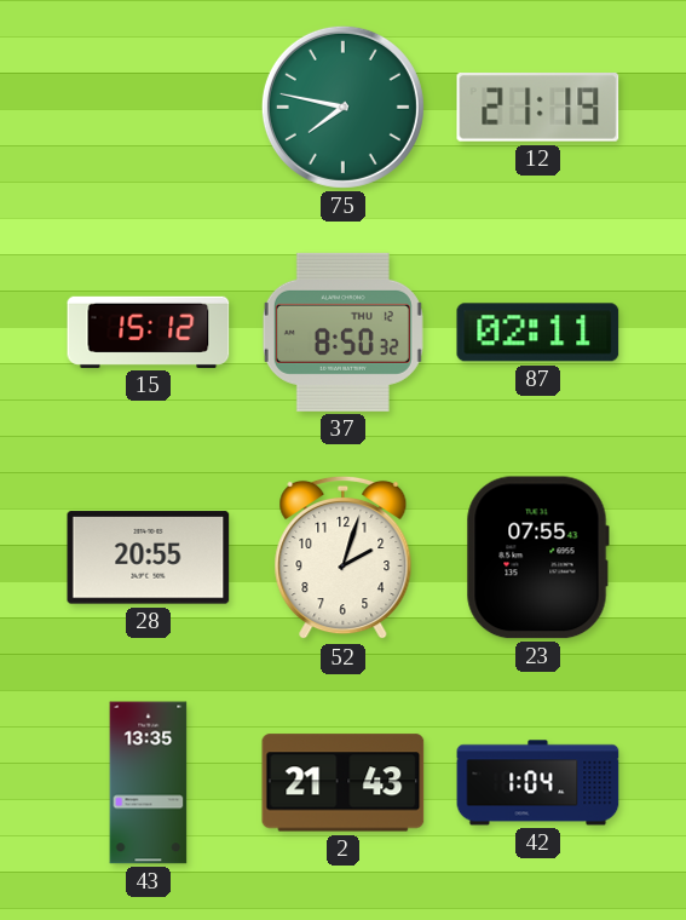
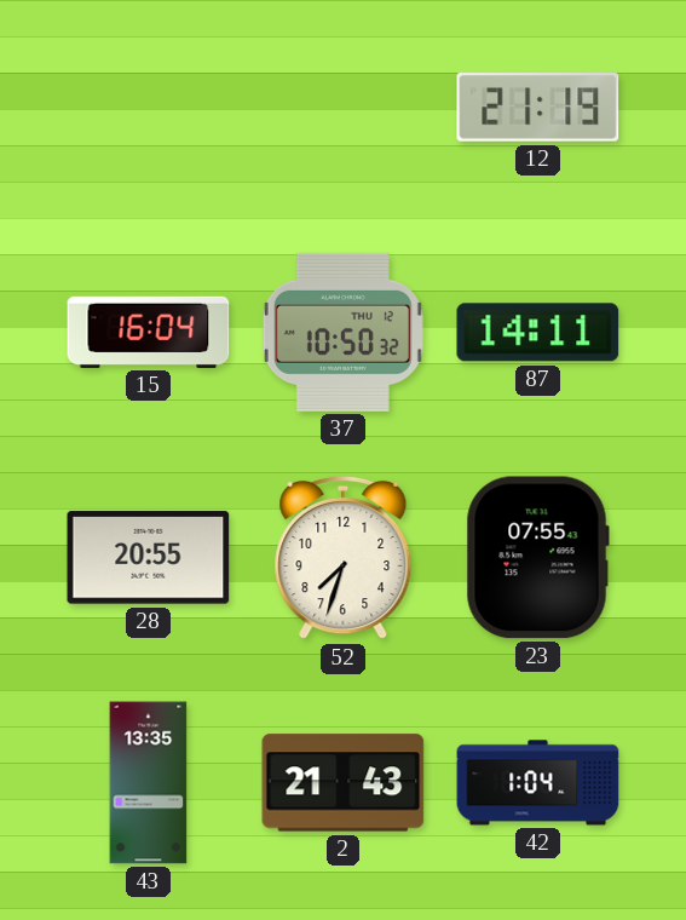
75: 7:47 -> none (342, 107)
15: 15:12 -> 16:04 (149, 332)
37: 8:50 -> 10:50 (342, 332)
87: 02:11 -> 14:11 (538, 333)
52: 2:03 -> 7:33 (344, 558)
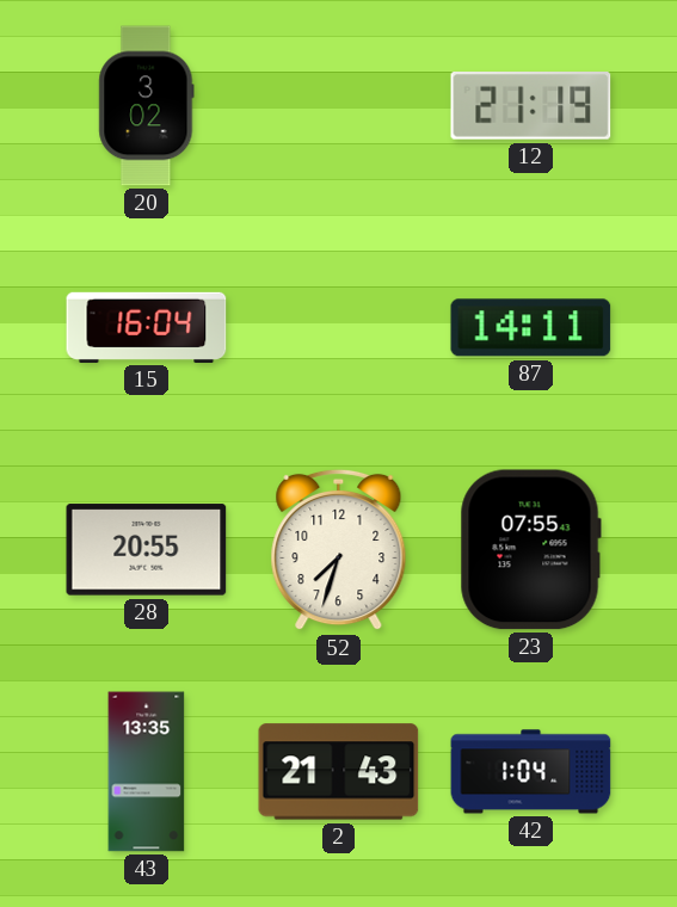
20: none -> 3:02 (147, 106)
37: 10:50 -> none (342, 332)
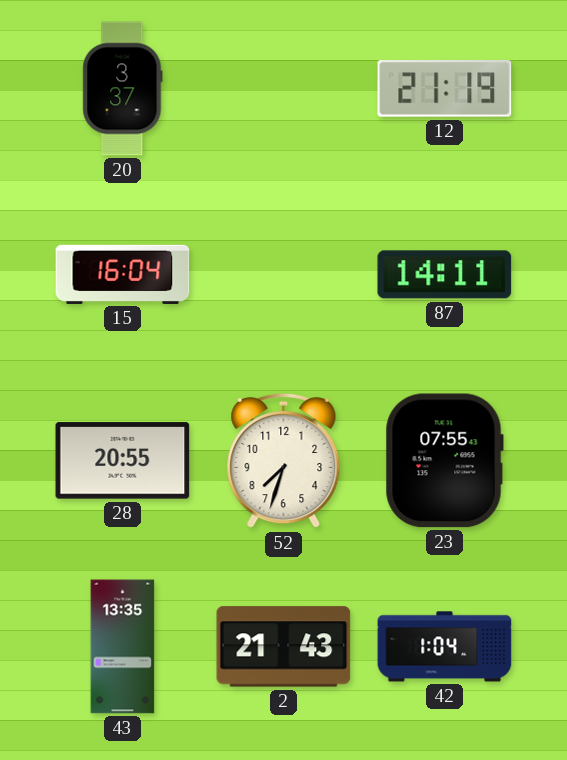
20: 3:02 -> 3:37 (123, 89)
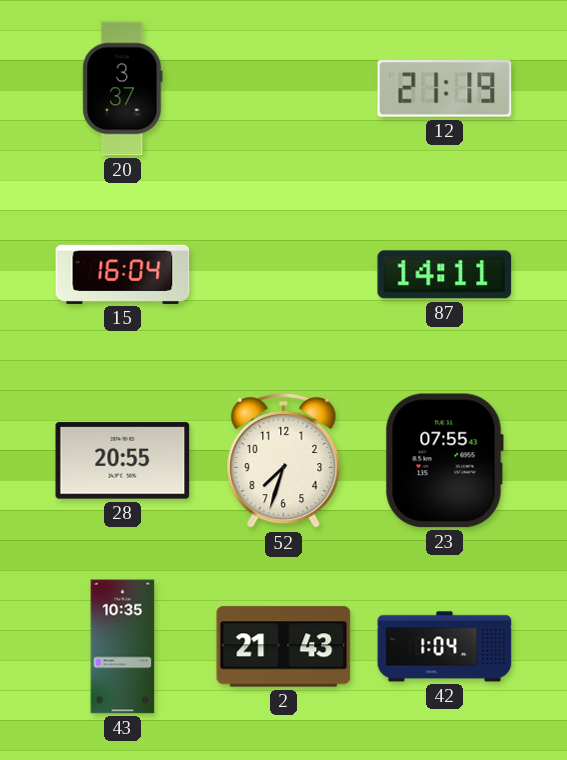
43: 13:35 -> 10:35 (123, 647)
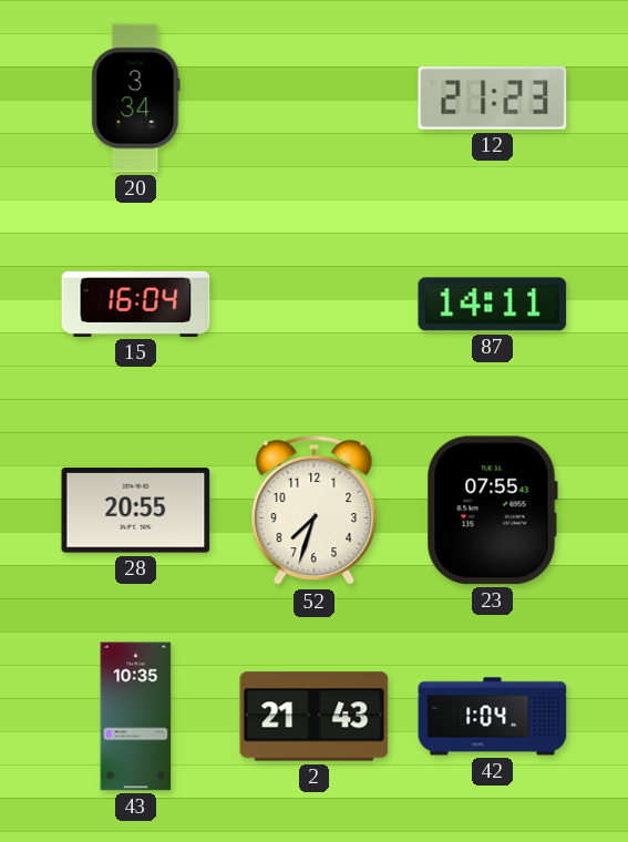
20: 3:37 -> 3:34 (136, 99)
12: 21:19 -> 21:23 (493, 99)
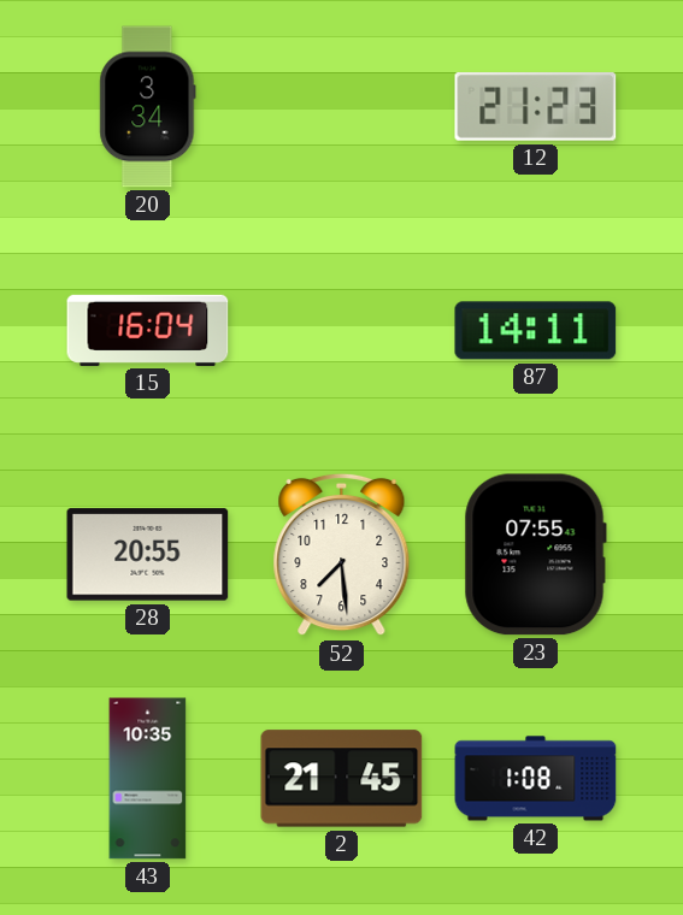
52: 7:33 -> 7:29 (342, 555)
2: 21:43 -> 21:45 (342, 779)
42: 1:04 -> 1:08 (536, 779)
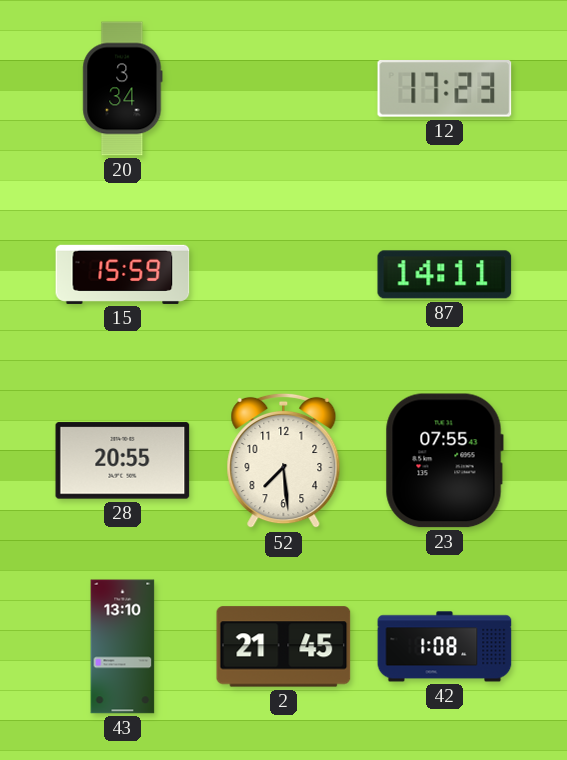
12: 21:23 -> 17:23 (445, 89)
15: 16:04 -> 15:59 (123, 274)
43: 10:35 -> 13:10 (123, 647)
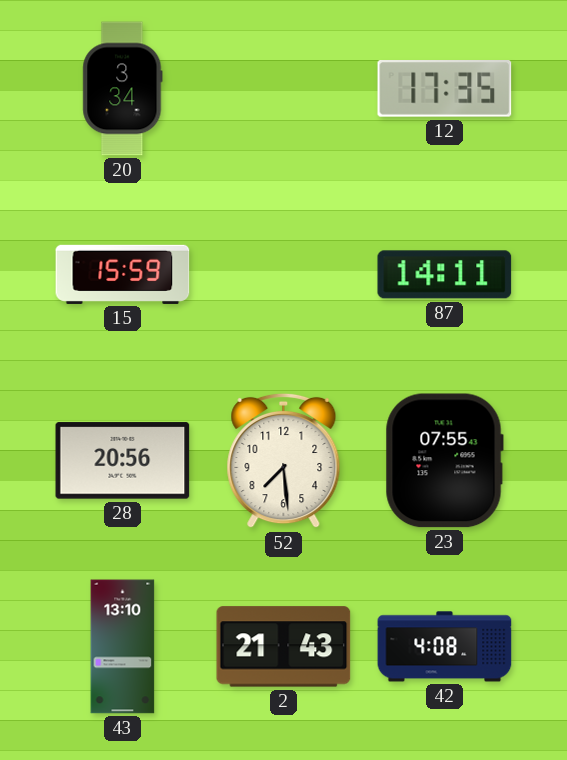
12: 17:23 -> 17:35 (445, 89)
28: 20:55 -> 20:56 (123, 461)
2: 21:45 -> 21:43 (284, 647)
42: 1:08 -> 4:08 (445, 647)
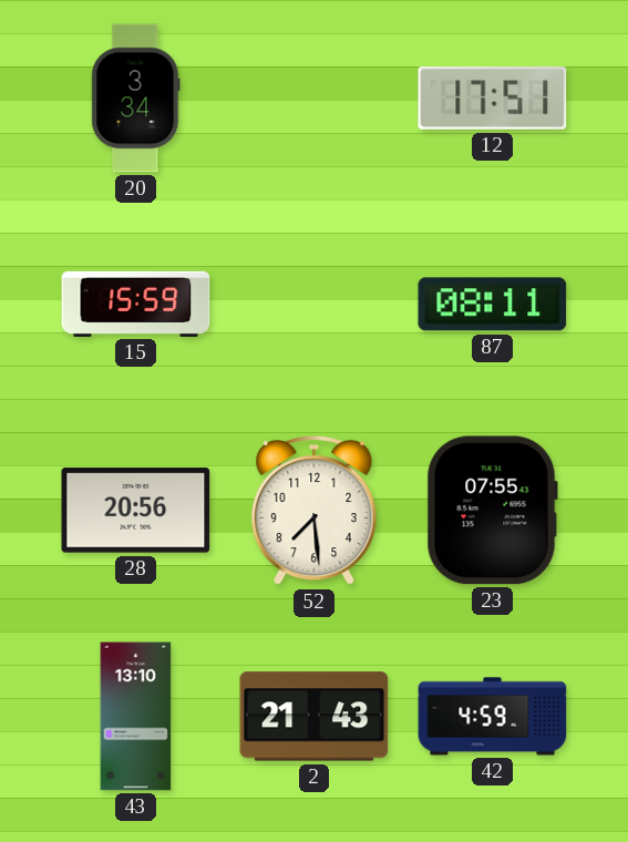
12: 17:35 -> 17:51 (493, 99)
87: 14:11 -> 08:11 (493, 305)
42: 4:08 -> 4:59 (493, 717)
